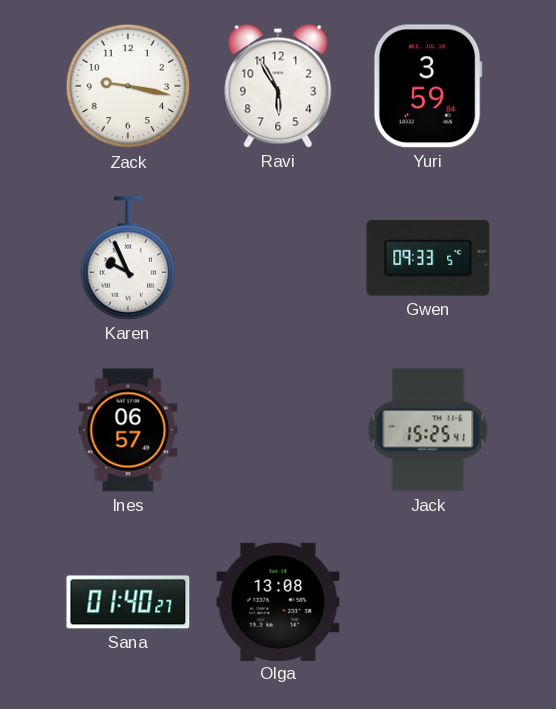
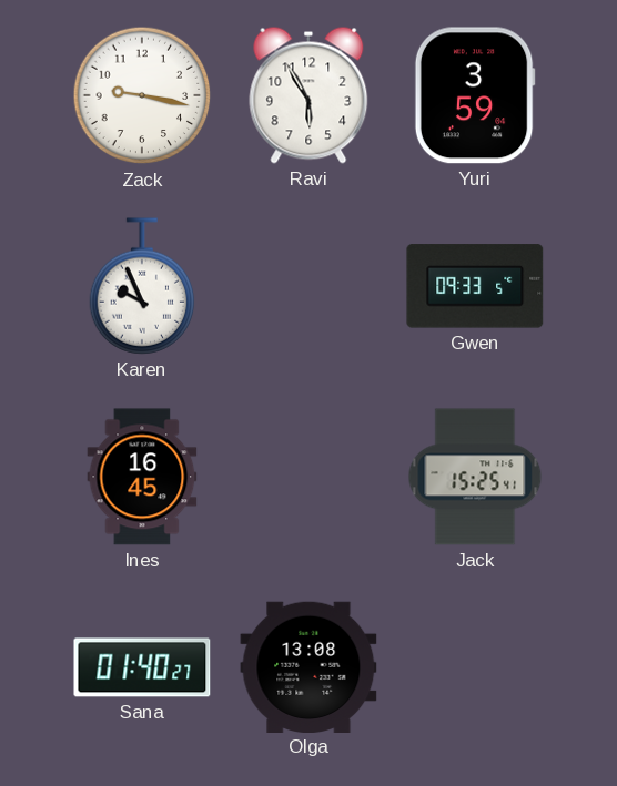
Ines: 06:57 -> 16:45 (142, 477)
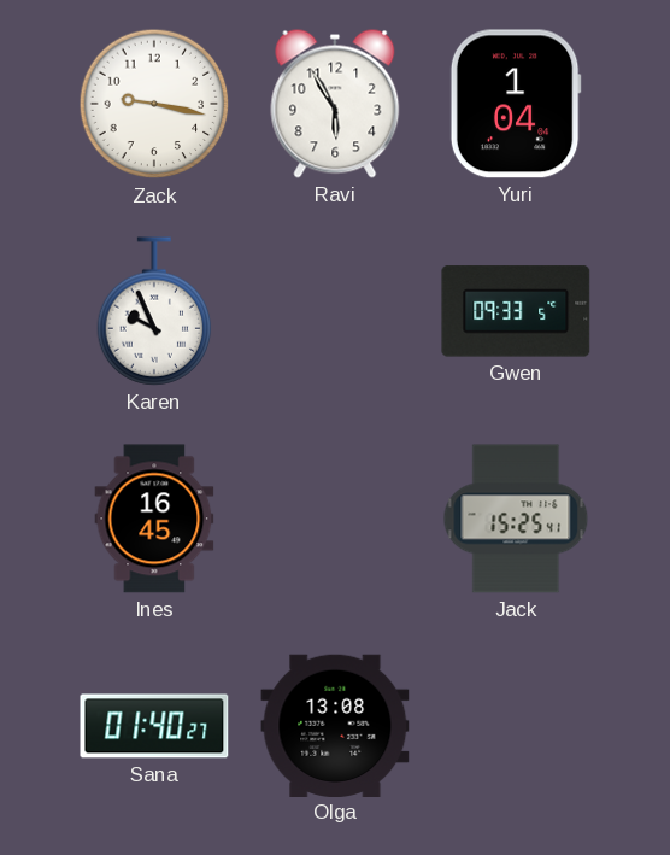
Yuri: 3:59 -> 1:04 (516, 104)
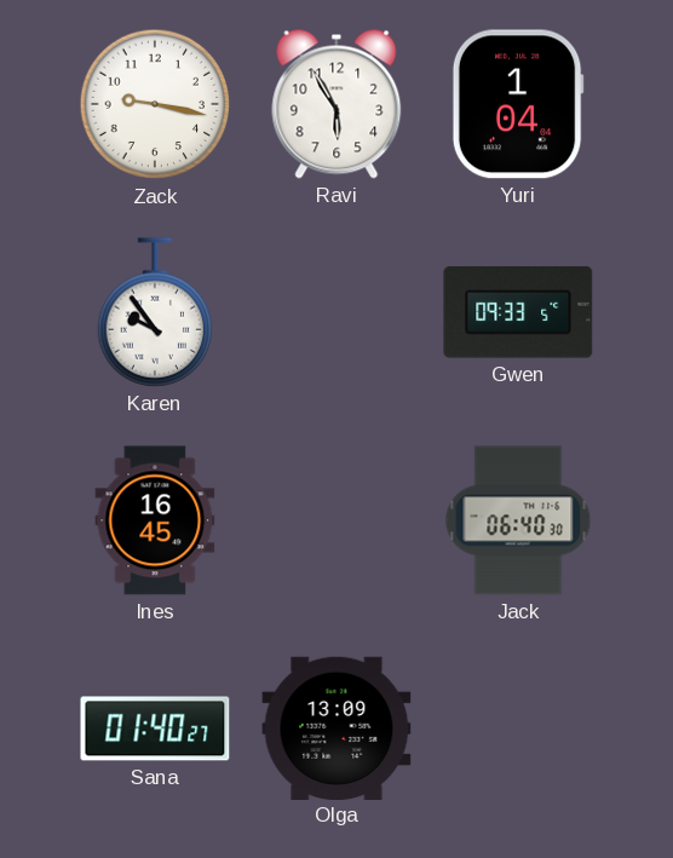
Karen: 9:56 -> 9:54 (155, 312)
Jack: 15:25 -> 06:40 (518, 520)
Olga: 13:08 -> 13:09 (336, 727)
